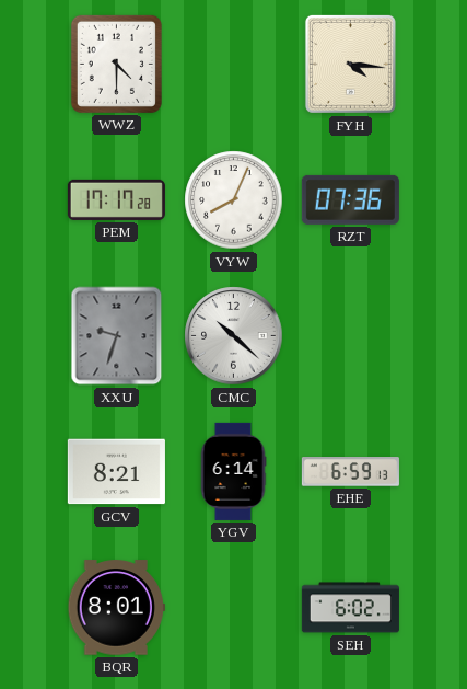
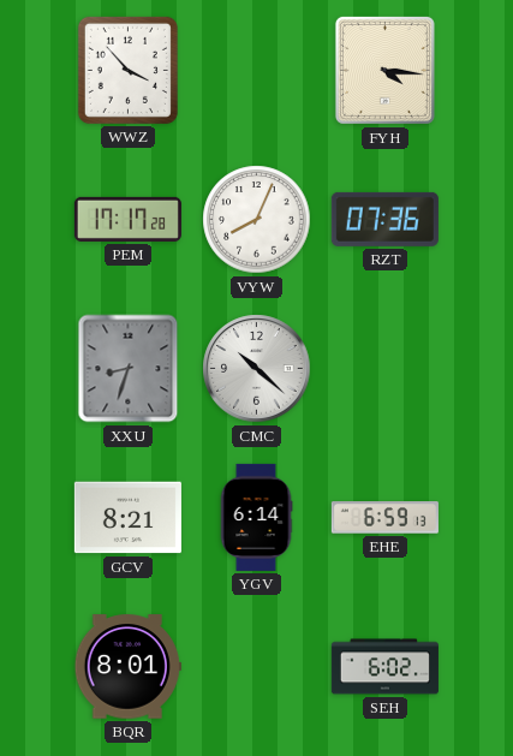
WWZ: 4:30 -> 3:53 (127, 70)
XXU: 9:33 -> 8:33 (129, 369)
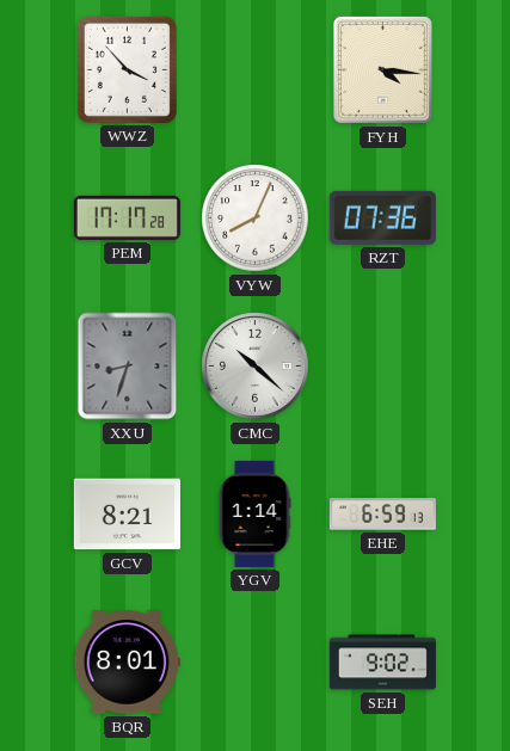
YGV: 6:14 -> 1:14 (254, 513)
SEH: 6:02 -> 9:02 (382, 663)
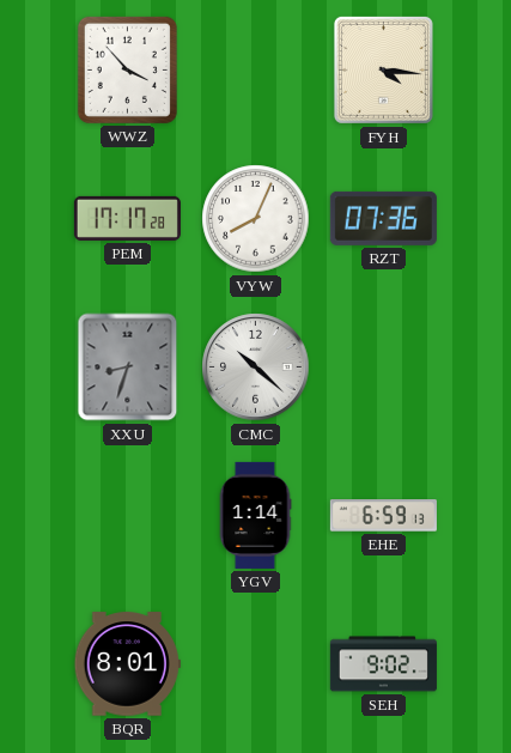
GCV: 8:21 -> none (127, 515)
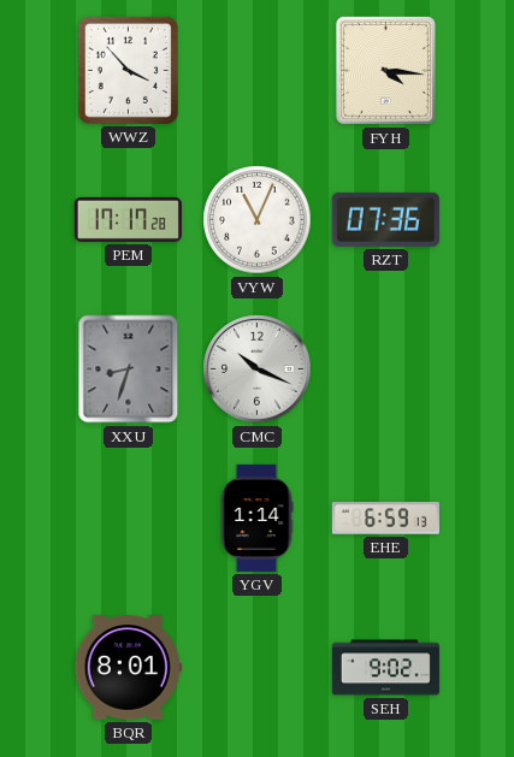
VYW: 8:04 -> 11:04 (258, 220)
CMC: 10:22 -> 10:19 (258, 369)
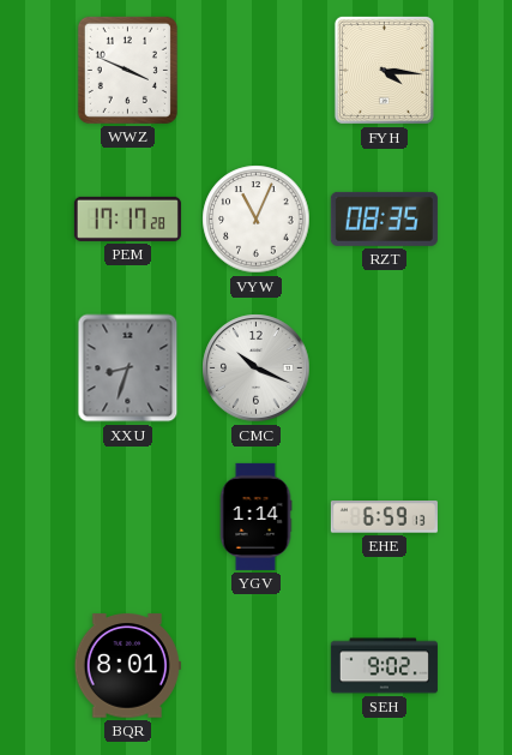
WWZ: 3:53 -> 3:49 (127, 70)
RZT: 07:36 -> 08:35 (384, 218)
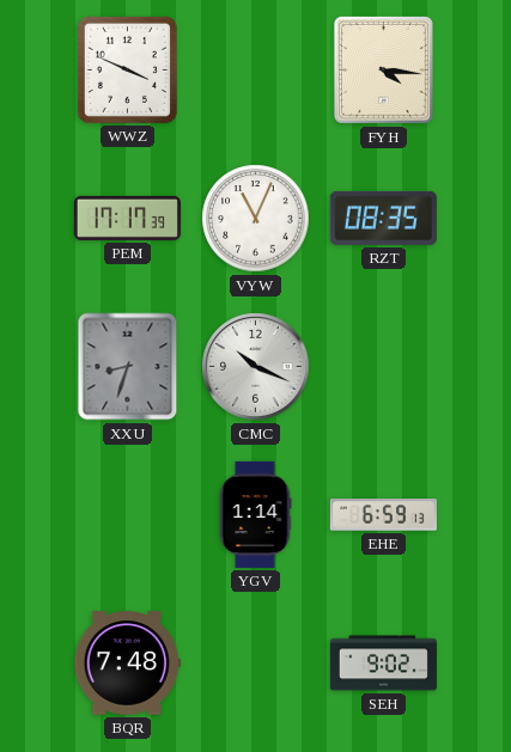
PEM: 17:17:28 -> 17:17:39 (127, 218)
BQR: 8:01 -> 7:48 (127, 664)
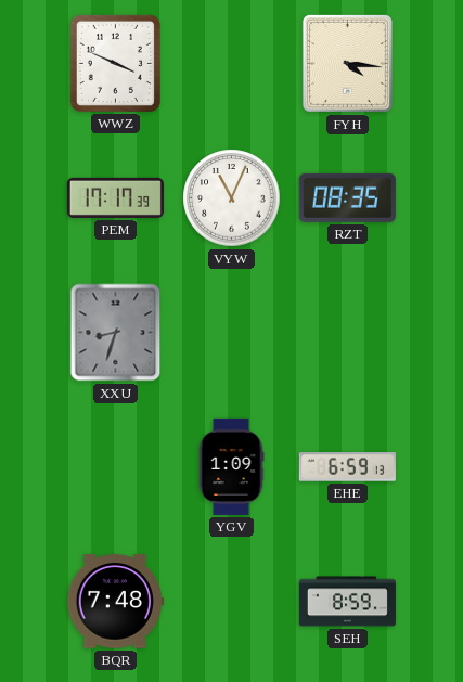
CMC: 10:19 -> none (256, 367)
YGV: 1:14 -> 1:09 (231, 466)
SEH: 9:02 -> 8:59 (347, 602)
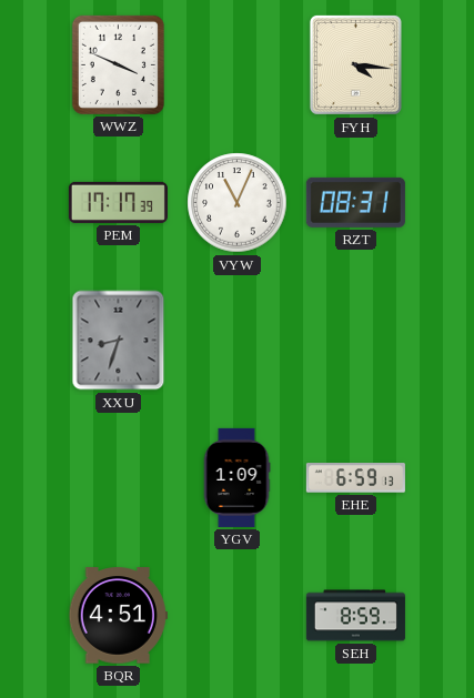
RZT: 08:35 -> 08:31 (355, 202)
BQR: 7:48 -> 4:51 (118, 616)
